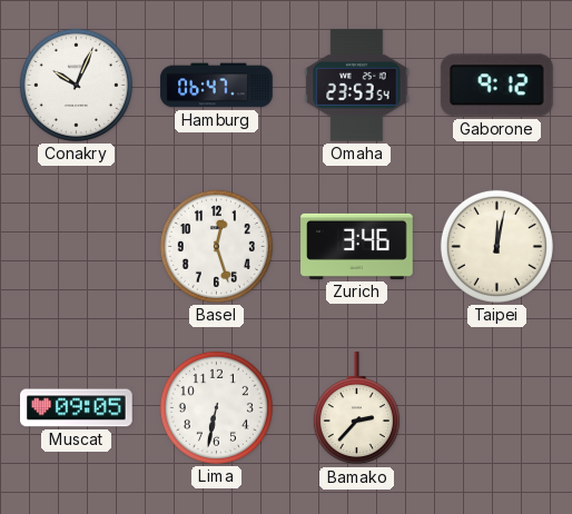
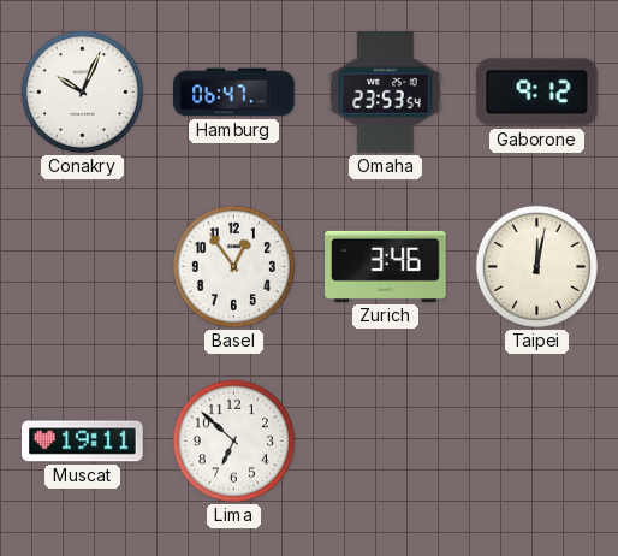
Basel: 12:27 -> 12:54 (233, 266)
Muscat: 09:05 -> 19:11 (83, 442)
Lima: 6:32 -> 6:52 (233, 440)
Bamako: 2:37 -> none (356, 408)
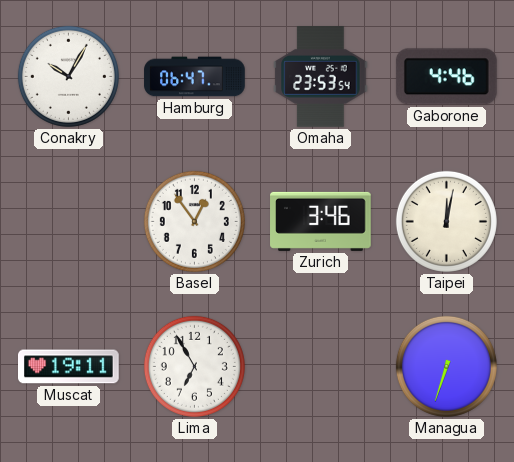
Conakry: 10:04 -> 10:05 (68, 76)
Gaborone: 9:12 -> 4:46 (446, 77)
Lima: 6:52 -> 6:55 (194, 366)
Managua: none -> 6:33 (446, 366)
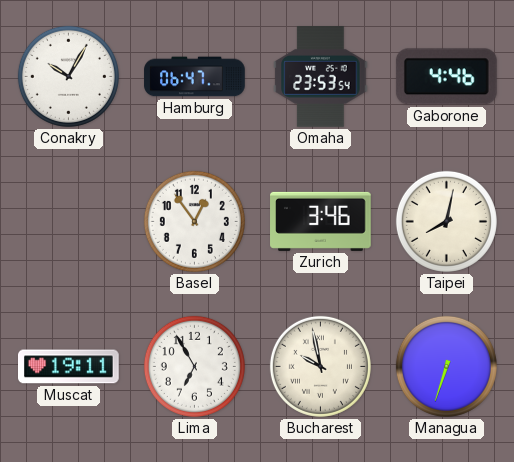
Taipei: 12:02 -> 8:02 (446, 221)
Bucharest: none -> 9:58 (320, 366)
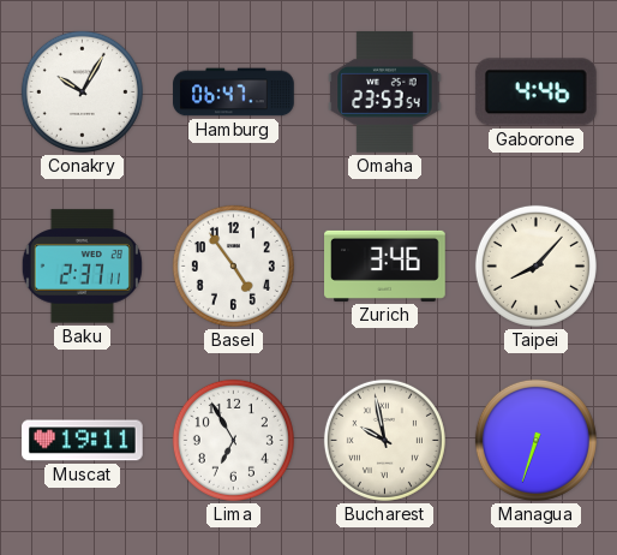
Baku: none -> 2:37 (82, 267)
Basel: 12:54 -> 4:54 (233, 265)
Taipei: 8:02 -> 8:07 (535, 265)
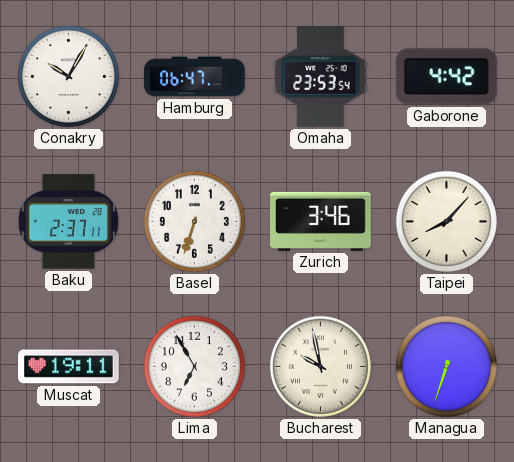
Gaborone: 4:46 -> 4:42 (446, 77)
Basel: 4:54 -> 6:33 (194, 221)
